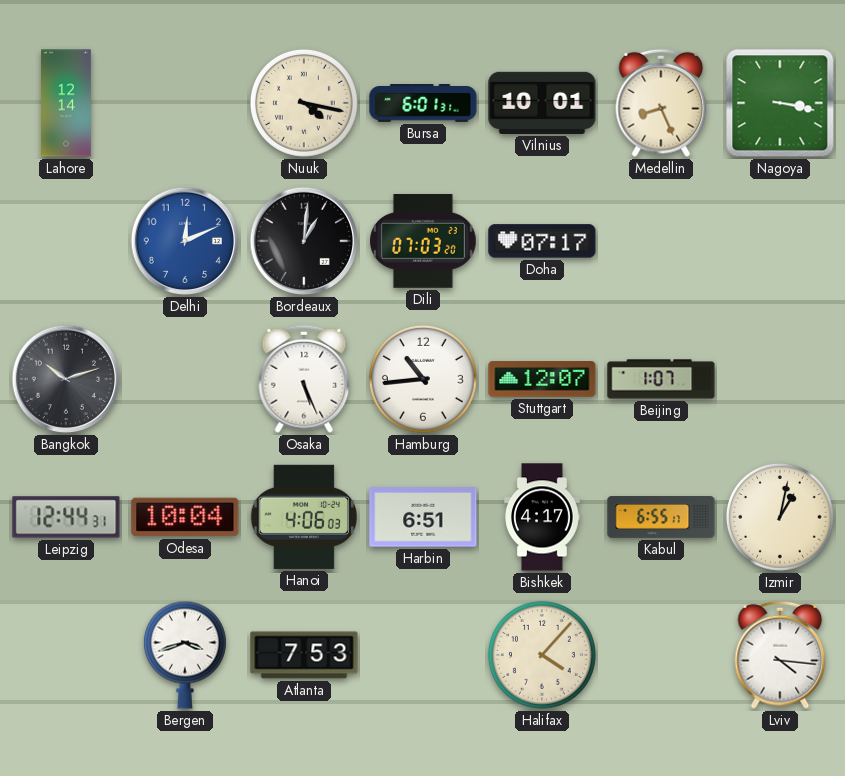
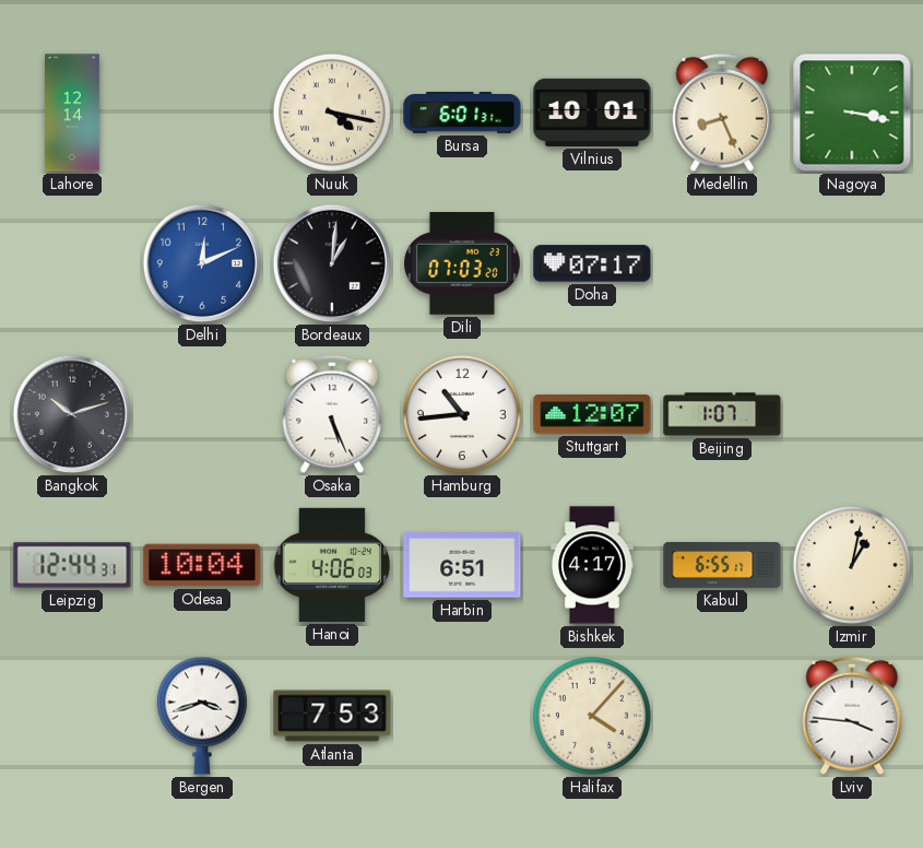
Lviv: 4:16 -> 3:46 (852, 716)
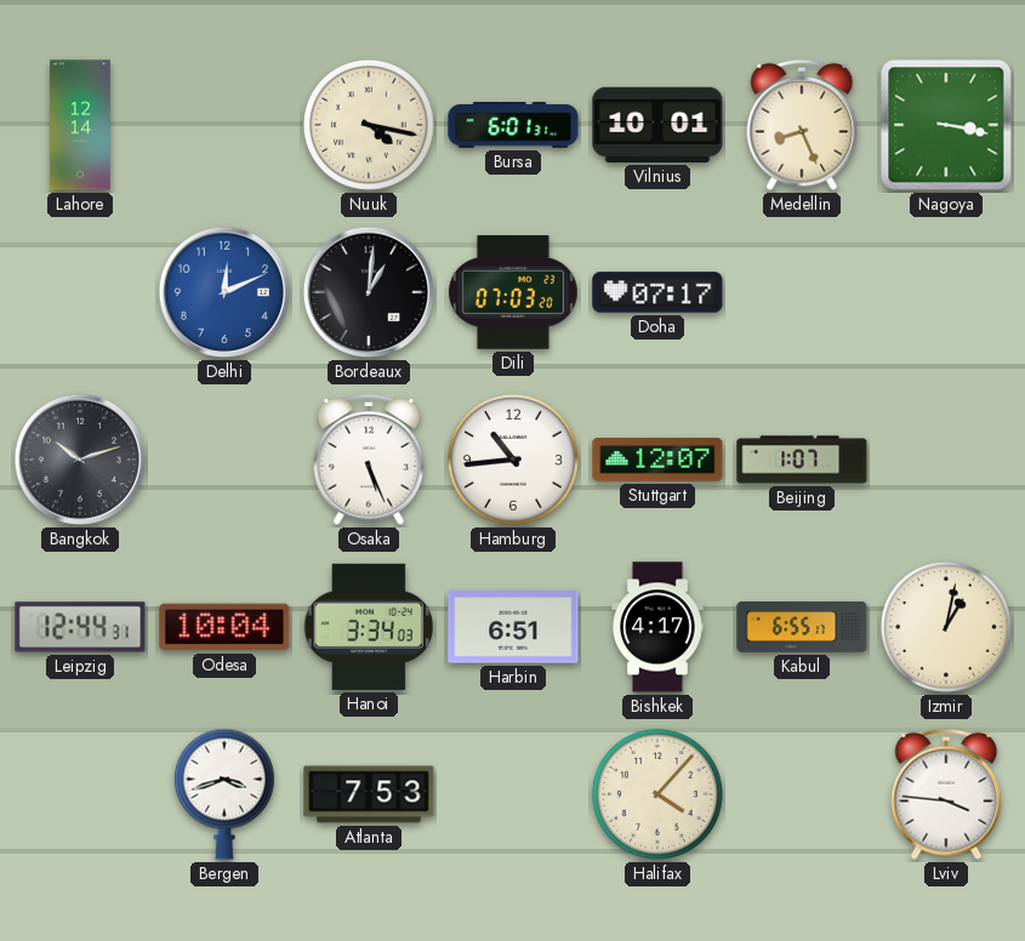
Hanoi: 4:06 -> 3:34 (369, 627)
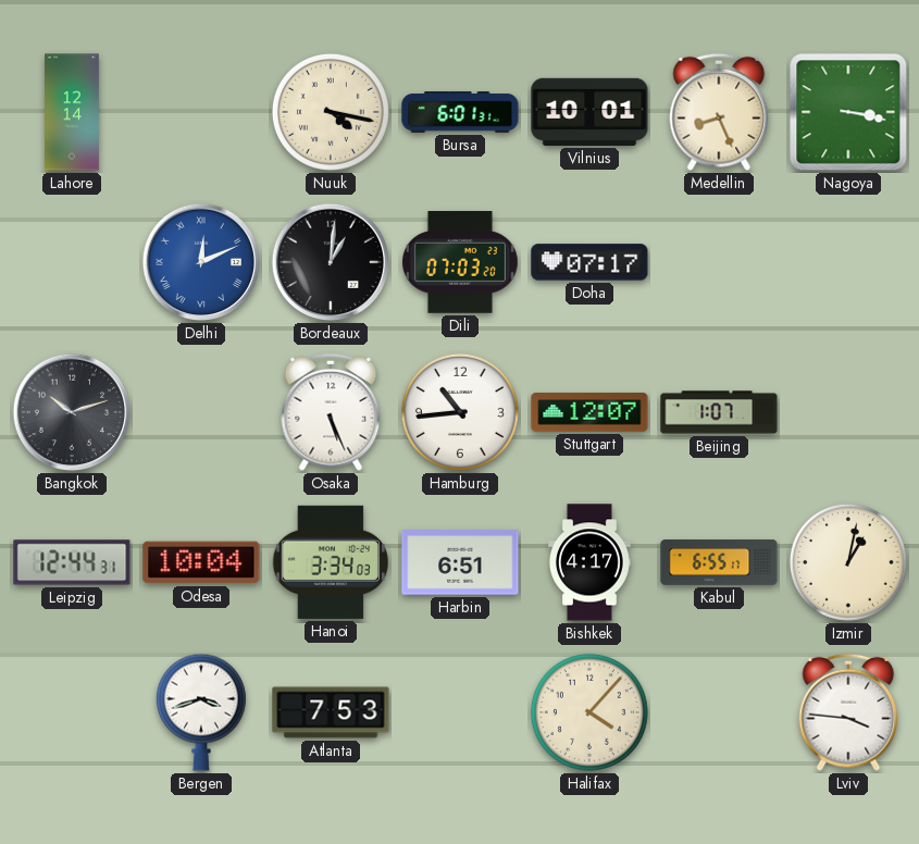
Delhi numerals: Arabic -> Roman (201, 262)
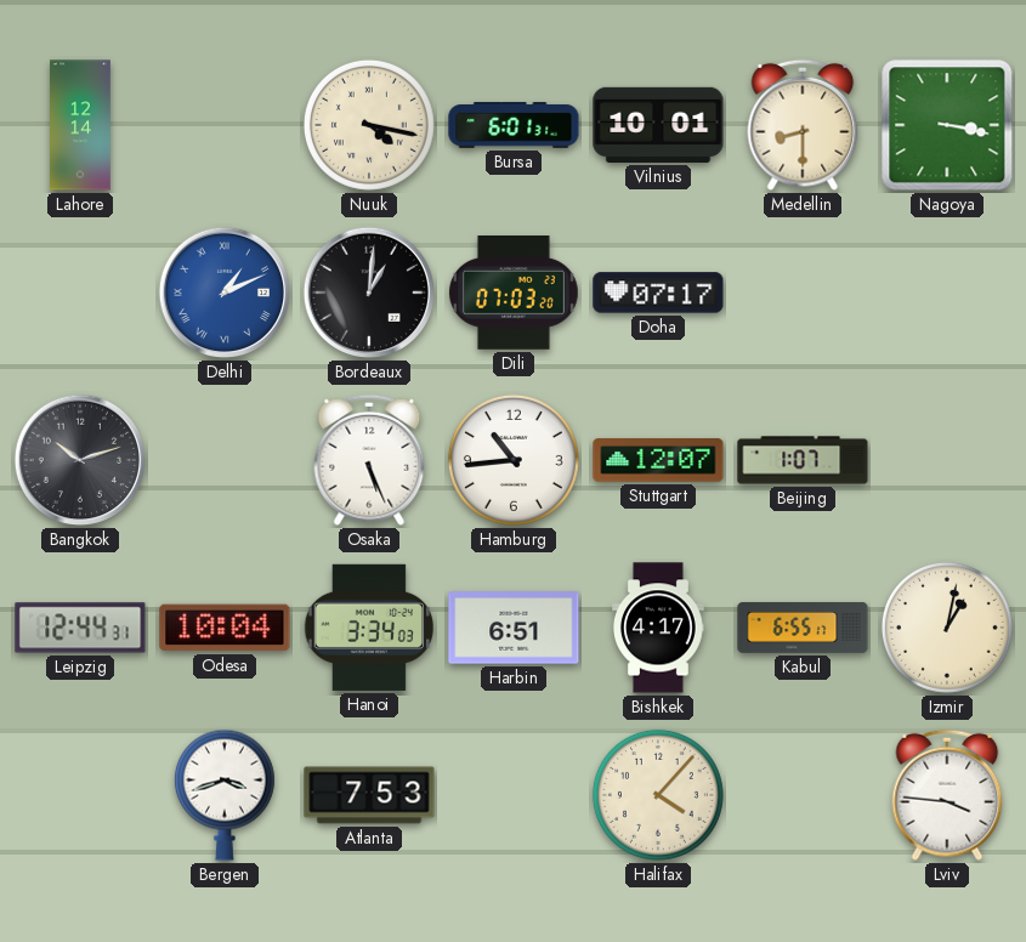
Medellin: 8:26 -> 8:30 (803, 125)
Delhi: 12:11 -> 1:11 (225, 293)
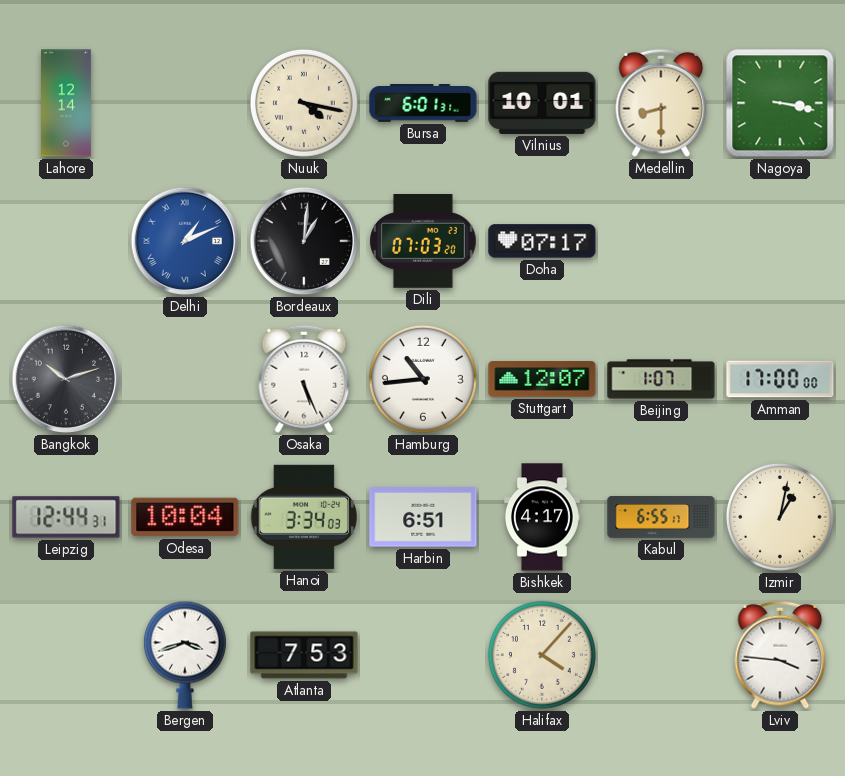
Amman: none -> 17:00 (780, 379)
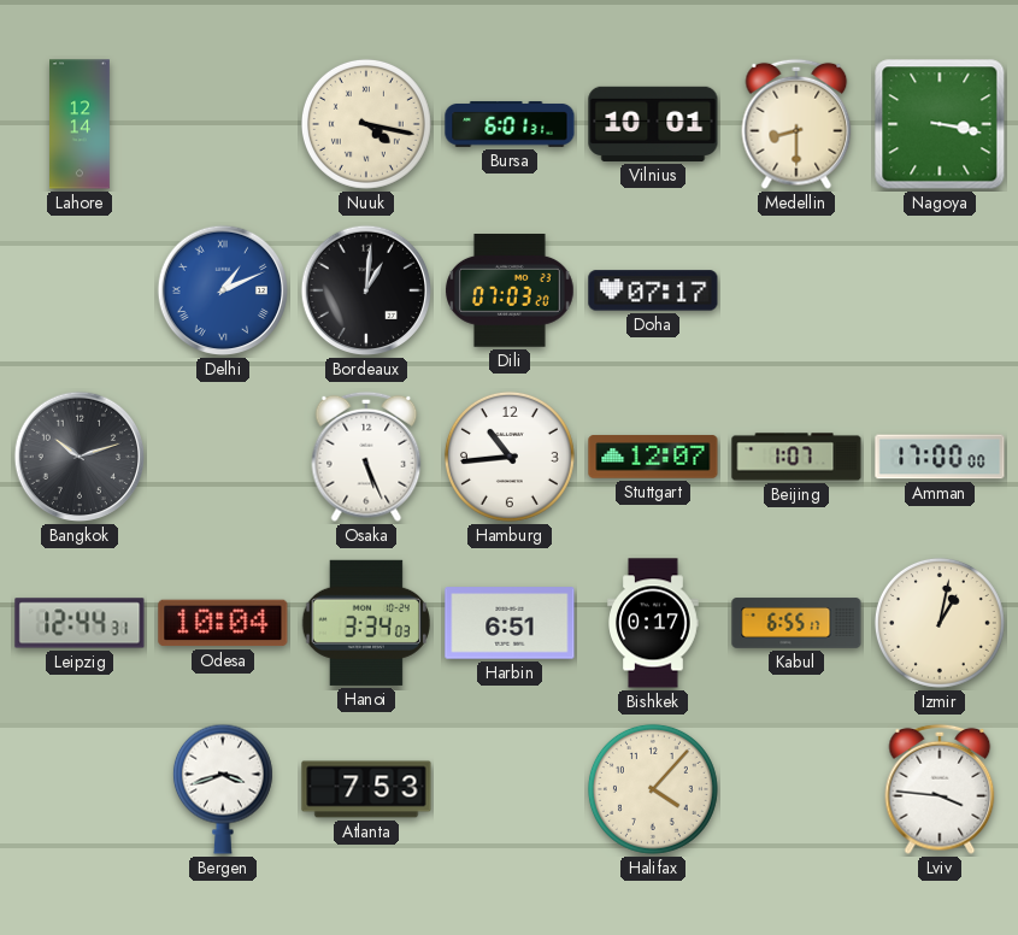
Bishkek: 4:17 -> 0:17 (653, 623)
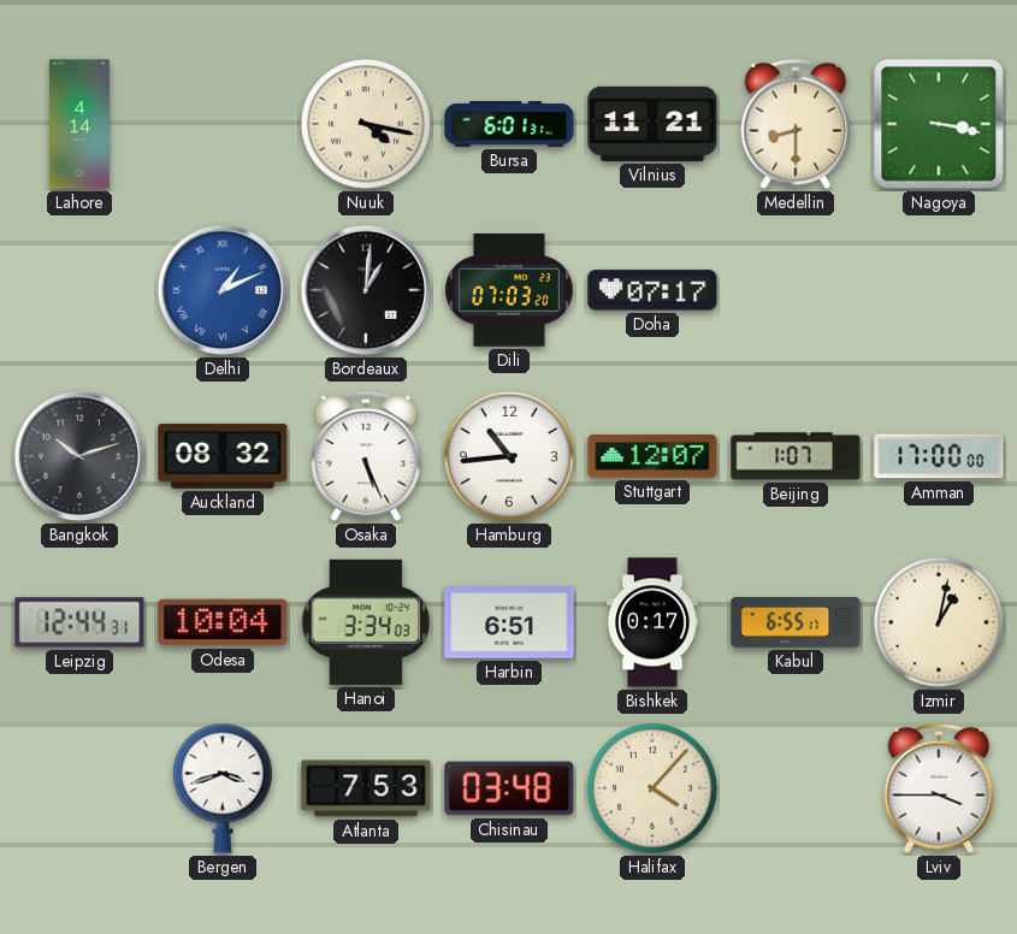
Lahore: 12:14 -> 4:14 (81, 124)
Vilnius: 10:01 -> 11:21 (652, 124)
Auckland: none -> 08:32 (223, 456)
Chisinau: none -> 03:48 (509, 788)
Lviv: 3:46 -> 3:45 (939, 788)
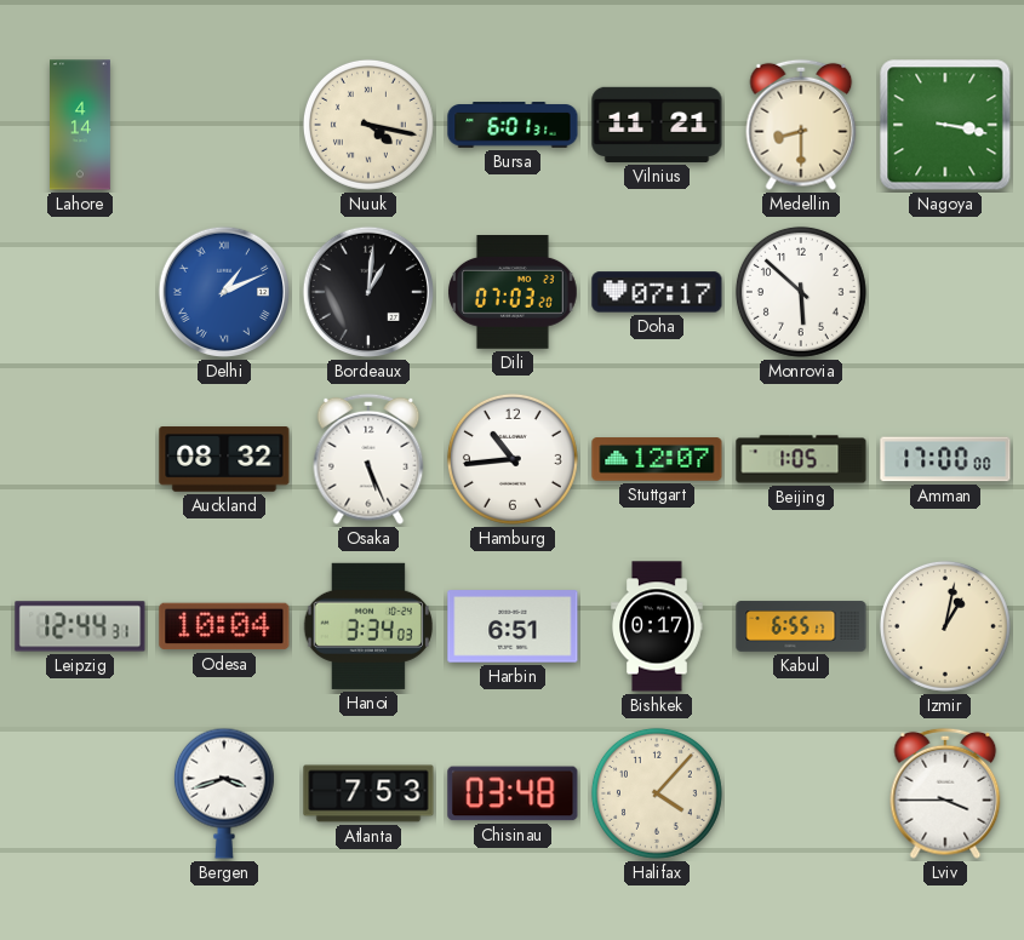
Monrovia: none -> 5:52 (801, 292)
Bangkok: 10:12 -> none (79, 456)
Beijing: 1:07 -> 1:05 (801, 459)
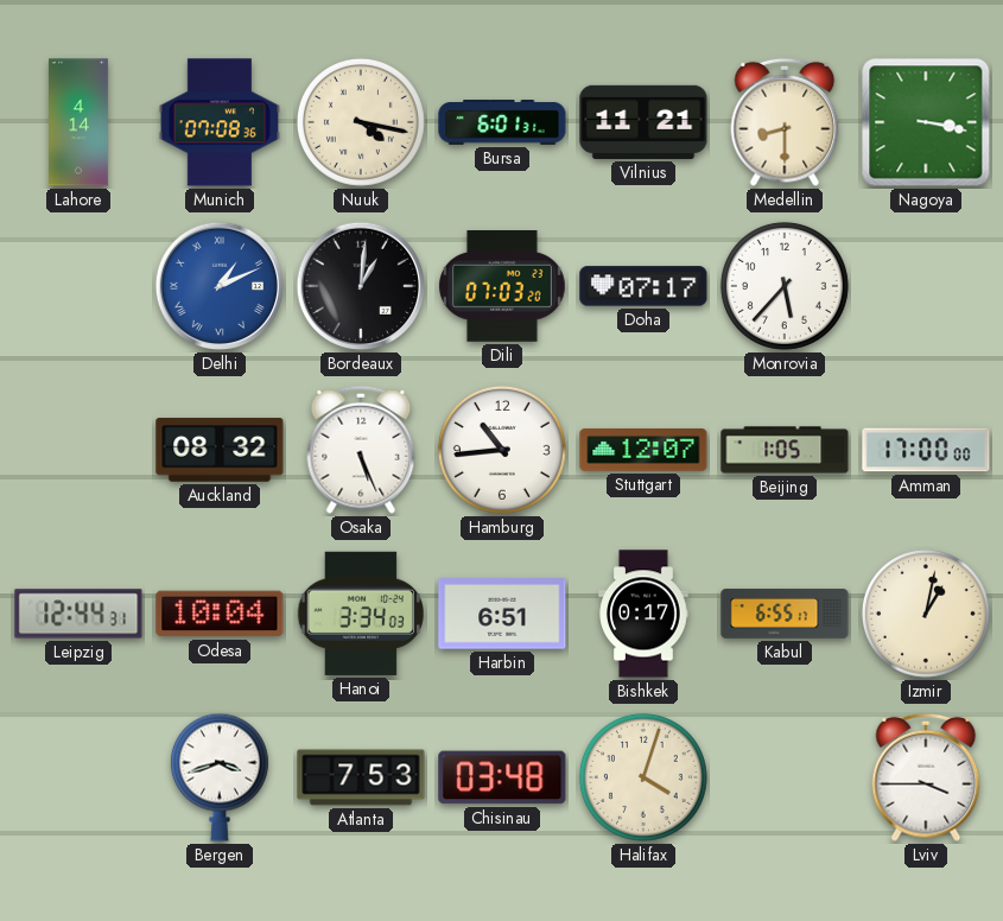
Munich: none -> 07:08 (218, 122)
Monrovia: 5:52 -> 5:37 (785, 286)
Halifax: 4:07 -> 4:03 (643, 777)
